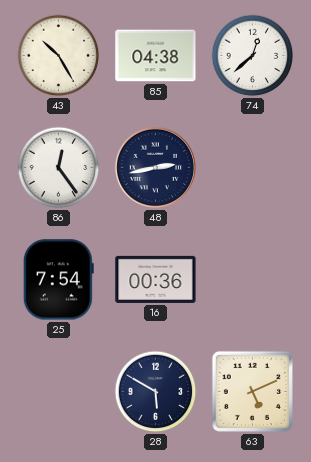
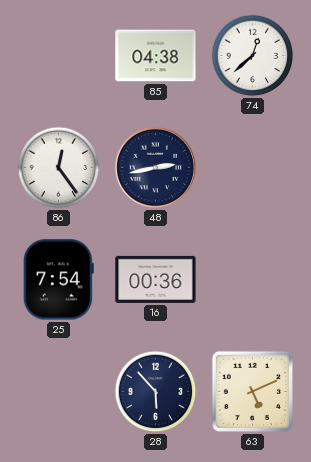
43: 10:25 -> none (59, 56)
28: 5:50 -> 5:53 (156, 392)
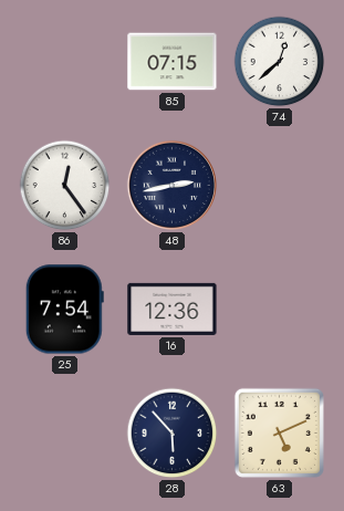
85: 04:38 -> 07:15 (173, 62)
16: 00:36 -> 12:36 (173, 309)
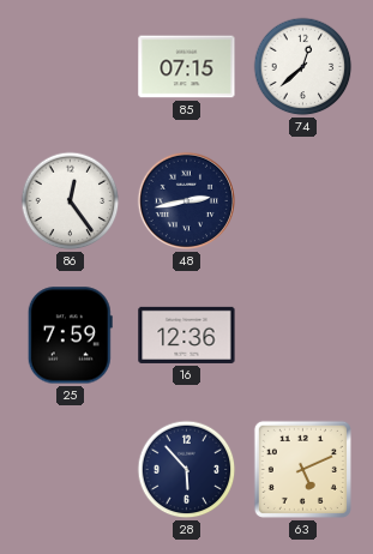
25: 7:54 -> 7:59 (70, 336)
